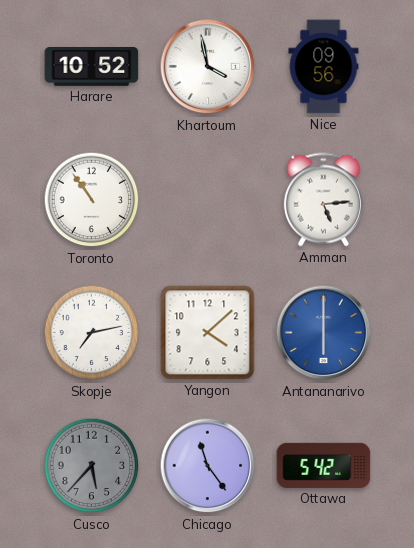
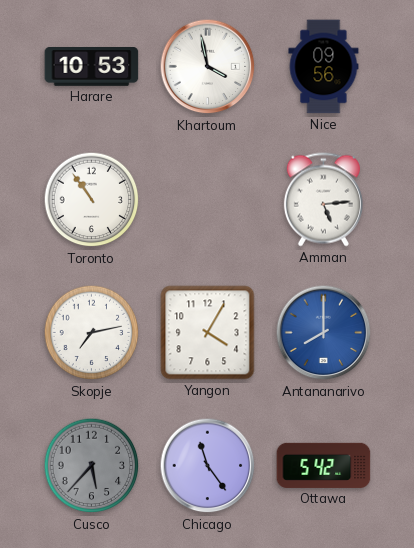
Harare: 10:52 -> 10:53 (92, 67)
Yangon: 4:08 -> 4:05 (208, 333)
Antananarivo: 6:00 -> 8:00 (324, 333)
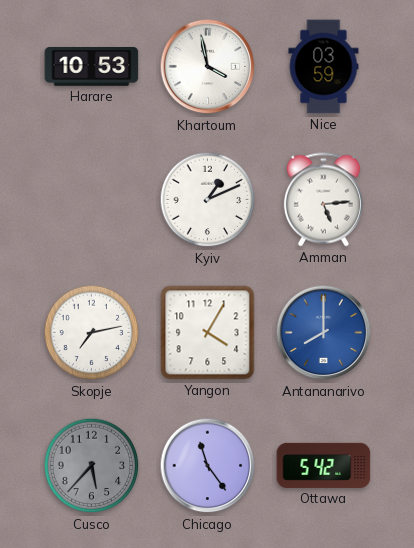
Nice: 09:56 -> 03:59 (324, 67)
Toronto: 10:54 -> none (92, 200)
Kyiv: none -> 1:11 (208, 200)
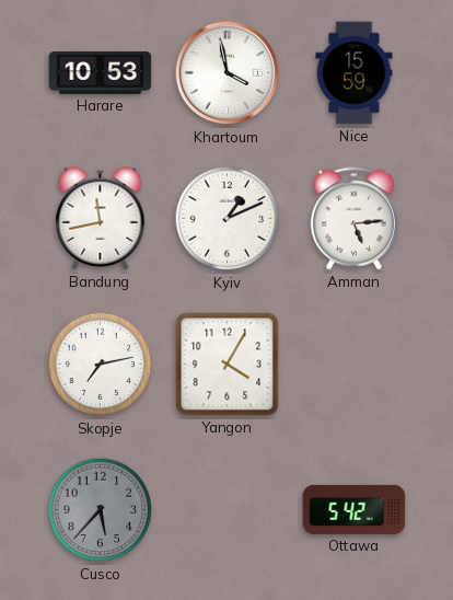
Nice: 03:59 -> 15:59 (355, 73)
Bandung: none -> 11:43 (101, 219)
Antananarivo: 8:00 -> none (324, 333)
Chicago: 11:24 -> none (208, 466)
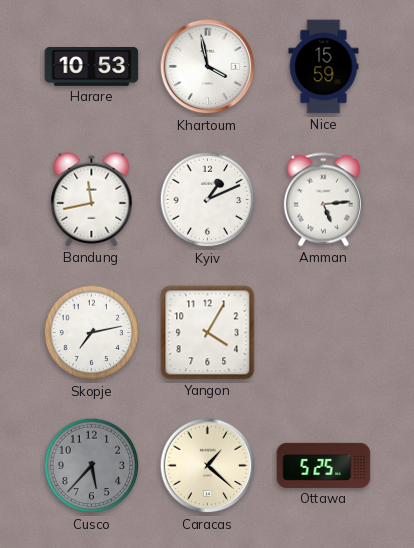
Caracas: none -> 1:22 (208, 466)
Ottawa: 5:42 -> 5:25 (324, 465)
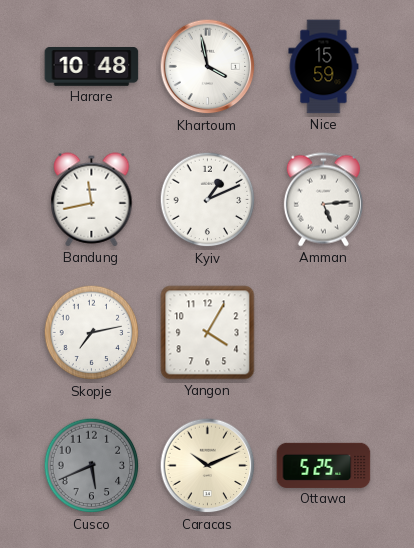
Harare: 10:53 -> 10:48 (92, 67)
Cusco: 5:37 -> 5:41 (92, 466)
Caracas: 1:22 -> 10:11 (208, 466)
